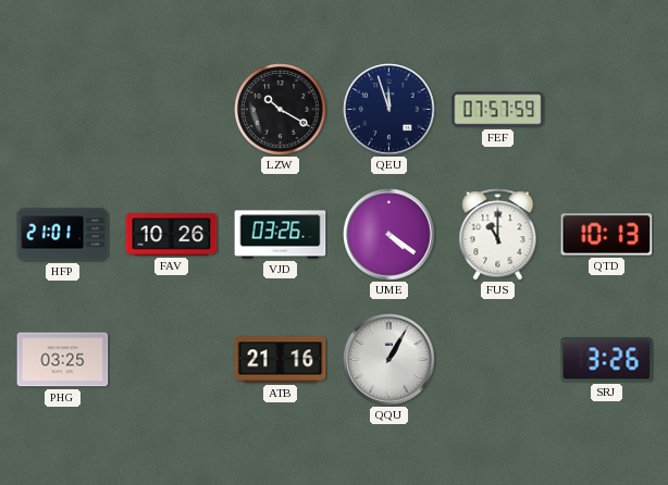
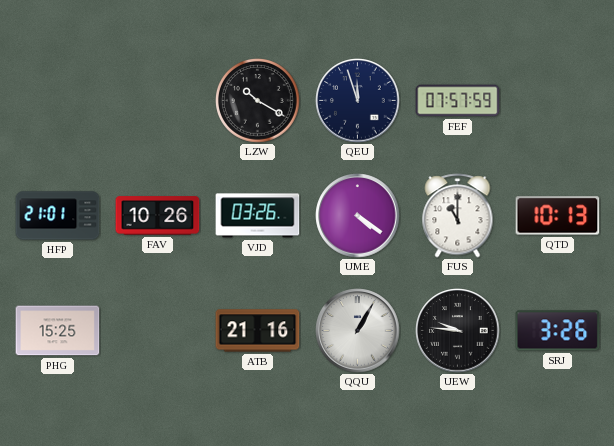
PHG: 03:25 -> 15:25 (58, 331)
UEW: none -> 9:46 (458, 331)
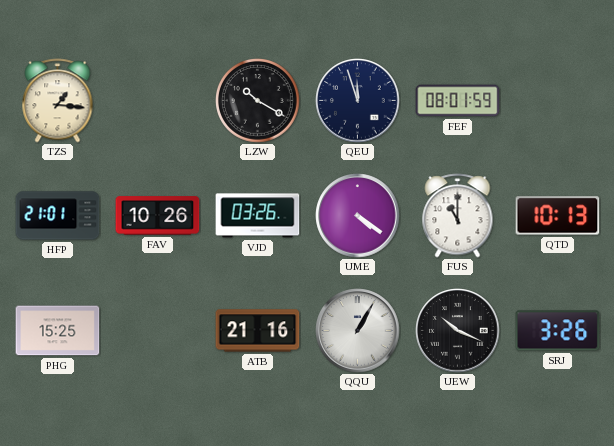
TZS: none -> 1:16 (58, 101)
FEF: 07:57 -> 08:01 (458, 101)
UEW: 9:46 -> 10:19 (458, 331)
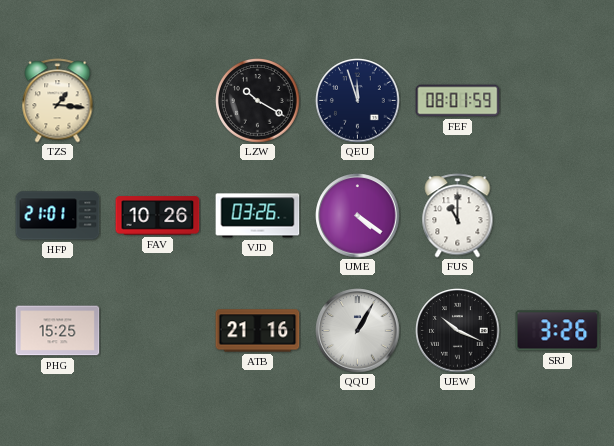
QTD: 10:13 -> none (558, 216)
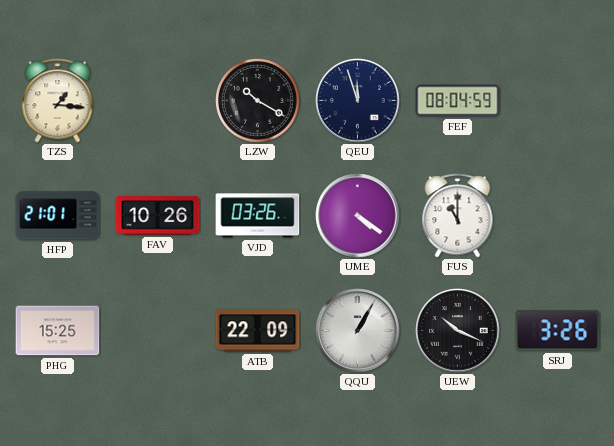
FEF: 08:01 -> 08:04 (458, 101)
ATB: 21:16 -> 22:09 (258, 331)
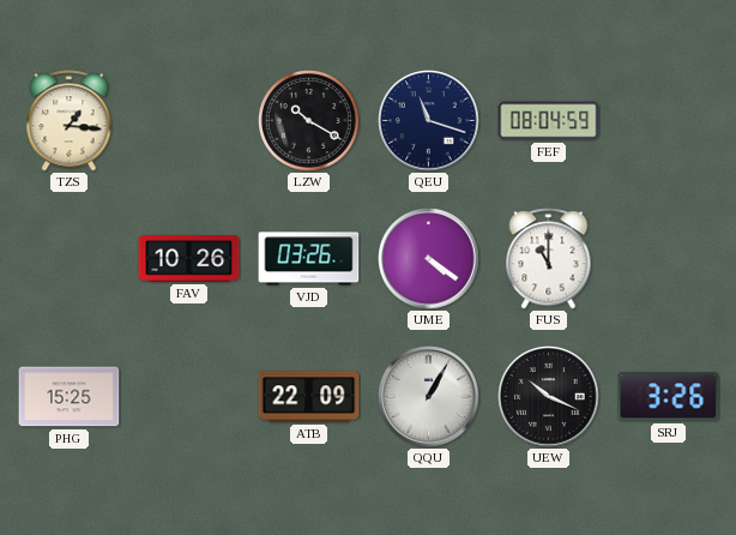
QEU: 11:57 -> 11:18 (429, 121)
HFP: 21:01 -> none (58, 216)
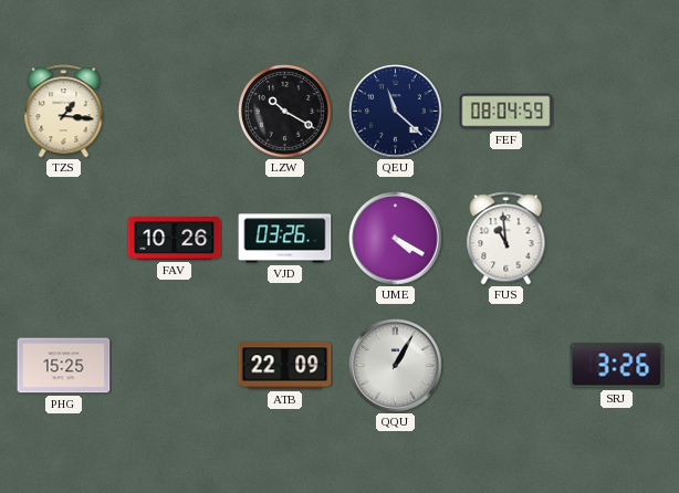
QEU: 11:18 -> 11:22 (396, 112)
UME: 4:21 -> 4:20 (396, 239)
FUS: 11:00 -> 10:59 (506, 239)
UEW: 10:19 -> none (549, 397)
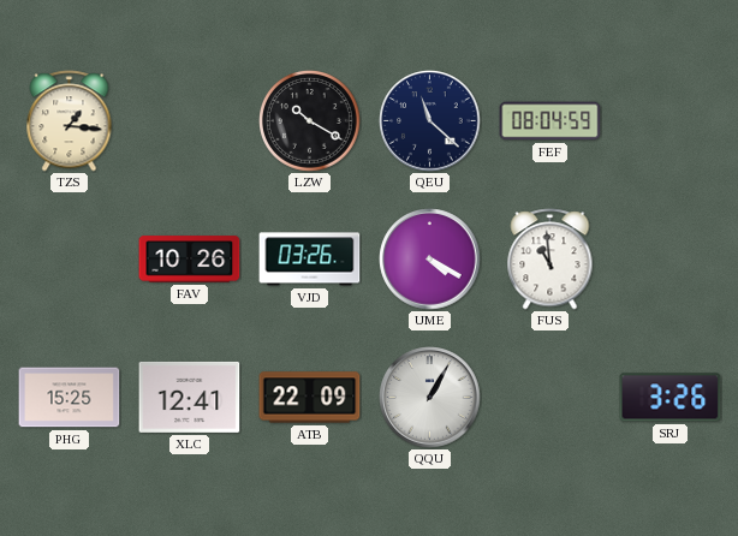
XLC: none -> 12:41 (190, 397)
